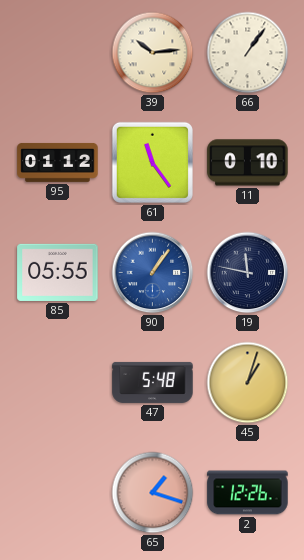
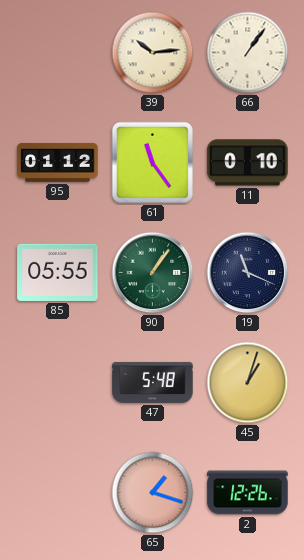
90 dial: blue -> green (153, 273)
19: 11:47 -> 11:19 (248, 273)
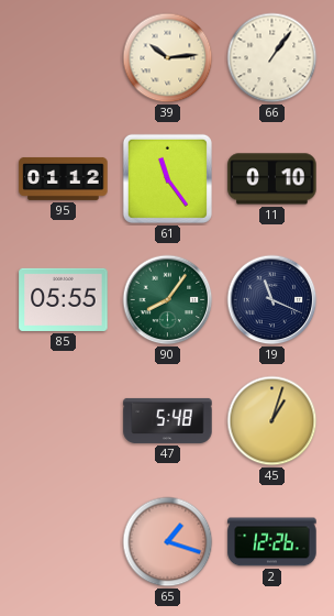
90: 1:06 -> 8:06 (168, 300)
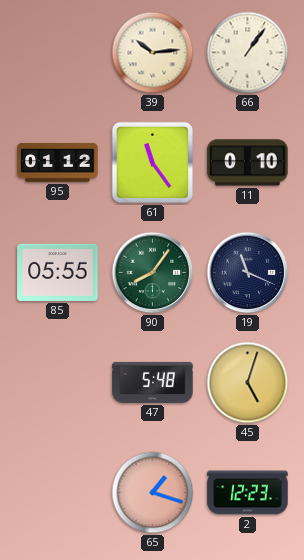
45: 1:03 -> 5:03 (248, 383)
2: 12:26 -> 12:23 (248, 493)
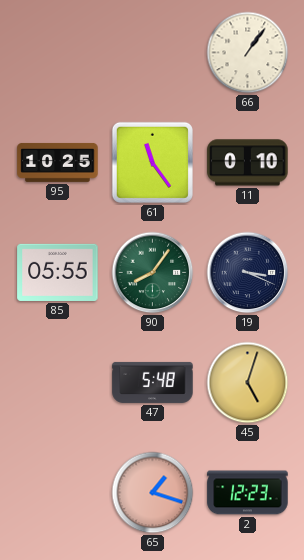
39: 10:14 -> none (153, 53)
95: 01:12 -> 10:25 (58, 162)
19: 11:19 -> 3:19 (248, 273)
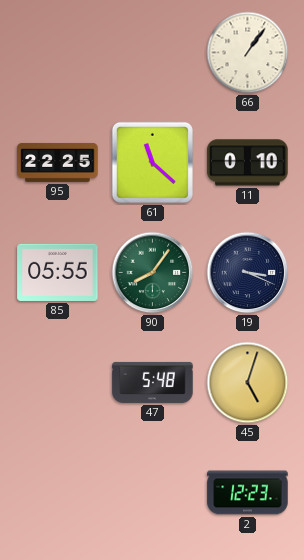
95: 10:25 -> 22:25 (58, 162)
61: 11:24 -> 11:22 (152, 162)
65: 1:18 -> none (153, 493)
